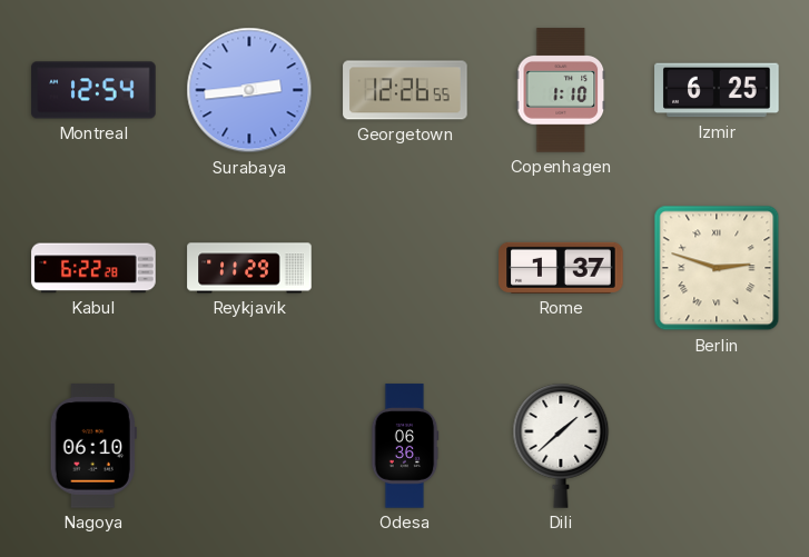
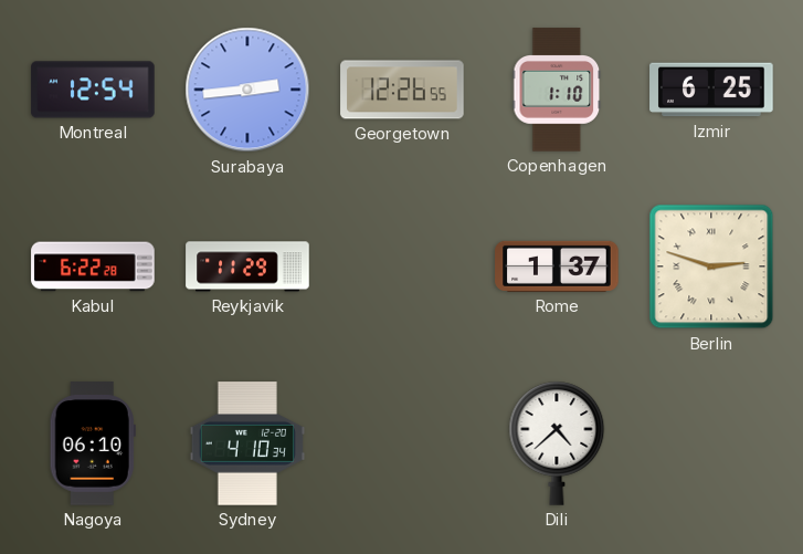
Sydney: none -> 4:10 (246, 443)
Odesa: 06:36 -> none (405, 446)
Dili: 1:38 -> 4:38 (557, 443)
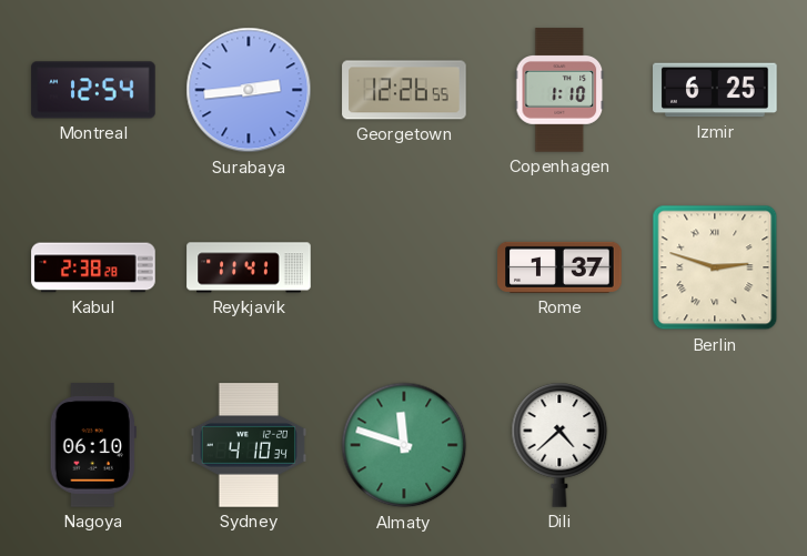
Kabul: 6:22 -> 2:38 (93, 267)
Reykjavik: 11:29 -> 11:41 (249, 267)
Almaty: none -> 11:48 (404, 445)
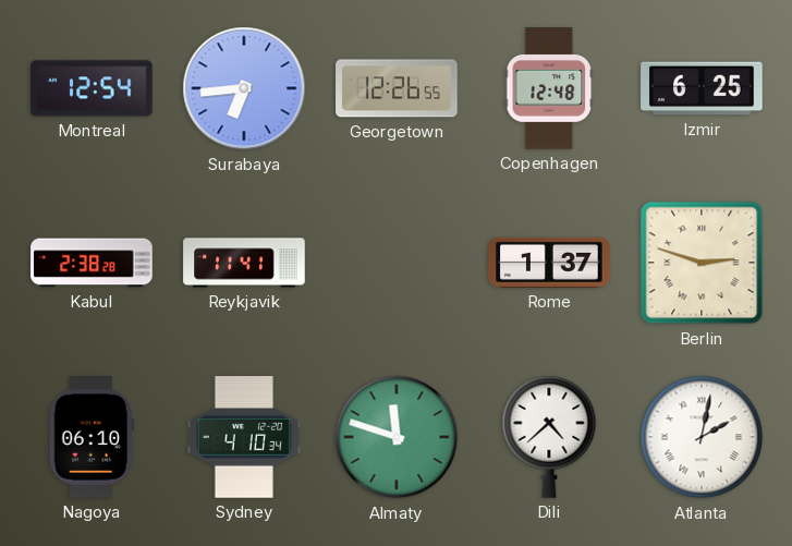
Surabaya: 2:44 -> 6:44 (244, 88)
Copenhagen: 1:10 -> 12:48 (549, 88)
Atlanta: none -> 2:02 (702, 437)
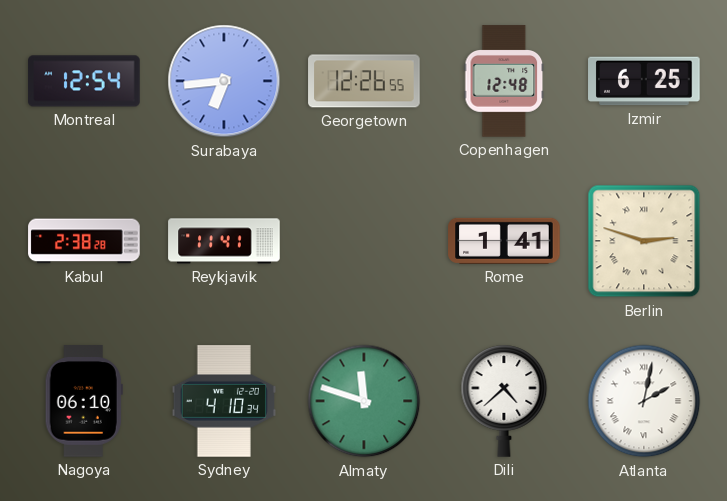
Rome: 1:37 -> 1:41 (504, 241)
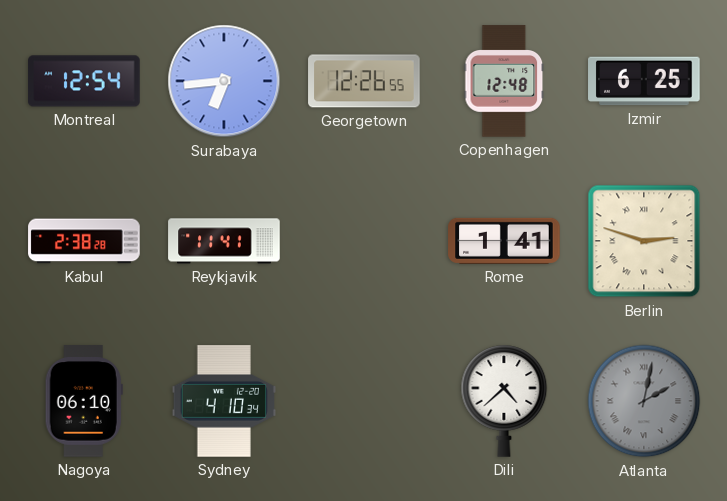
Almaty: 11:48 -> none (364, 401)
Atlanta dial: white -> grey (644, 401)
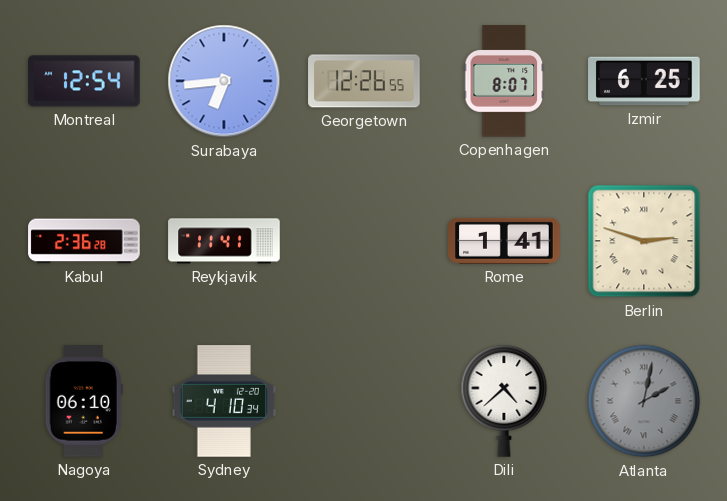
Copenhagen: 12:48 -> 8:07 (504, 81)
Kabul: 2:38 -> 2:36 (84, 241)
